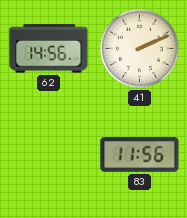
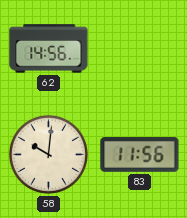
41: 2:11 -> none (139, 48)
58: none -> 10:01 (48, 154)
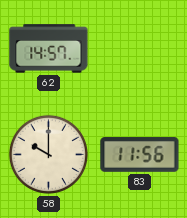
62: 14:56 -> 14:57 (49, 49)
58: 10:01 -> 10:00 (48, 154)
